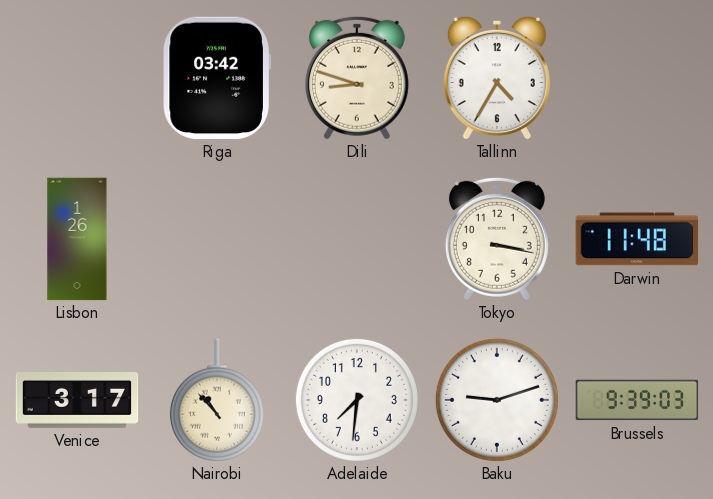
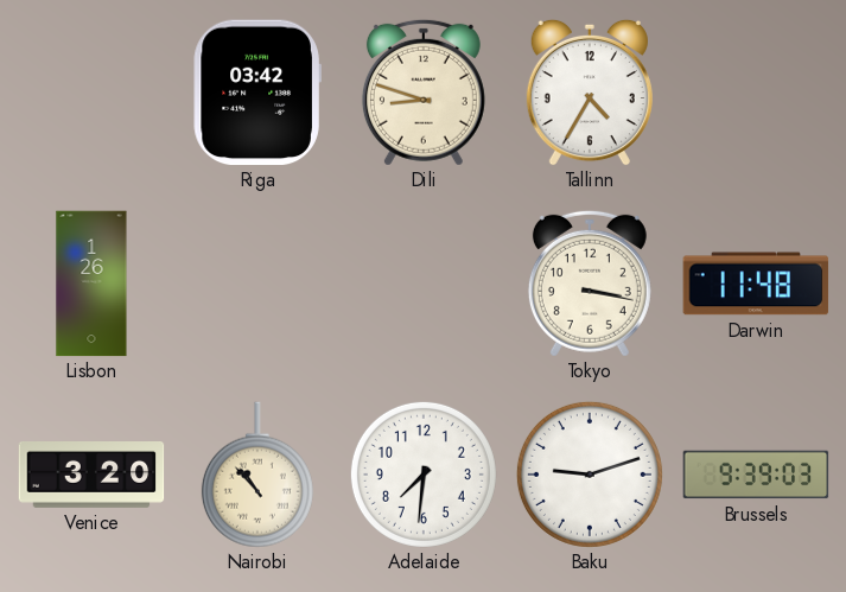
Venice: 3:17 -> 3:20 (91, 476)
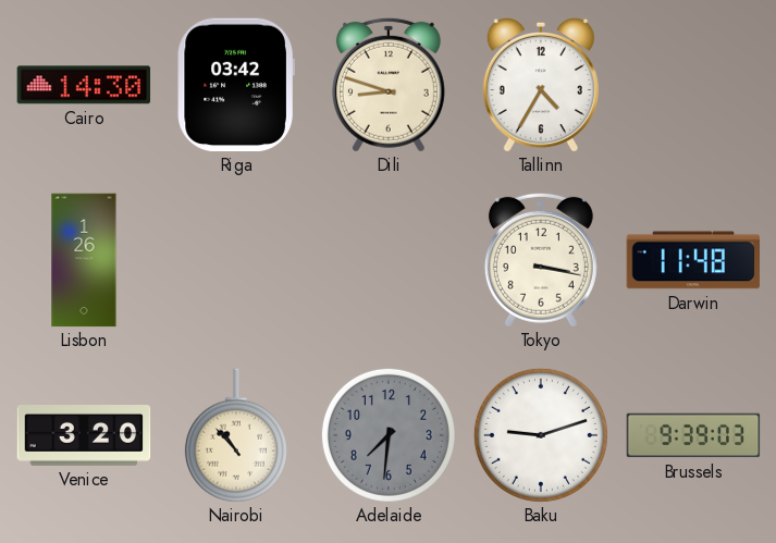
Cairo: none -> 14:30 (84, 85)
Adelaide dial: white -> grey (389, 435)
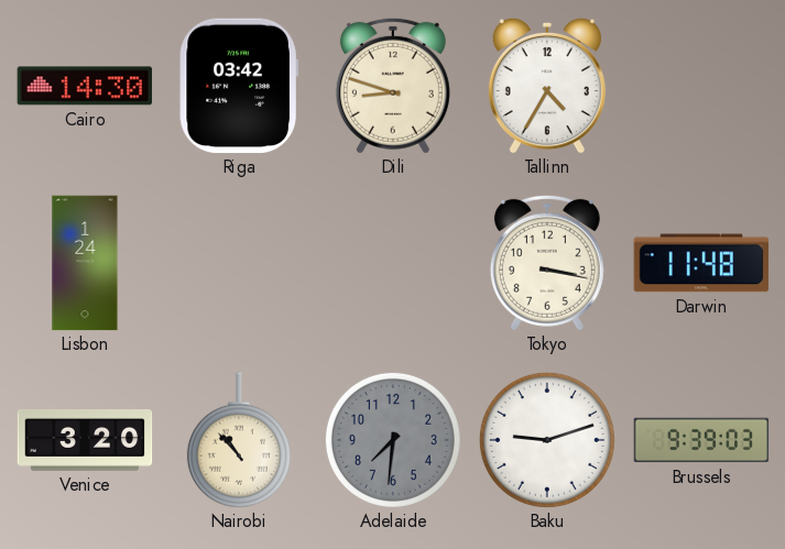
Lisbon: 1:26 -> 1:24 (85, 263)
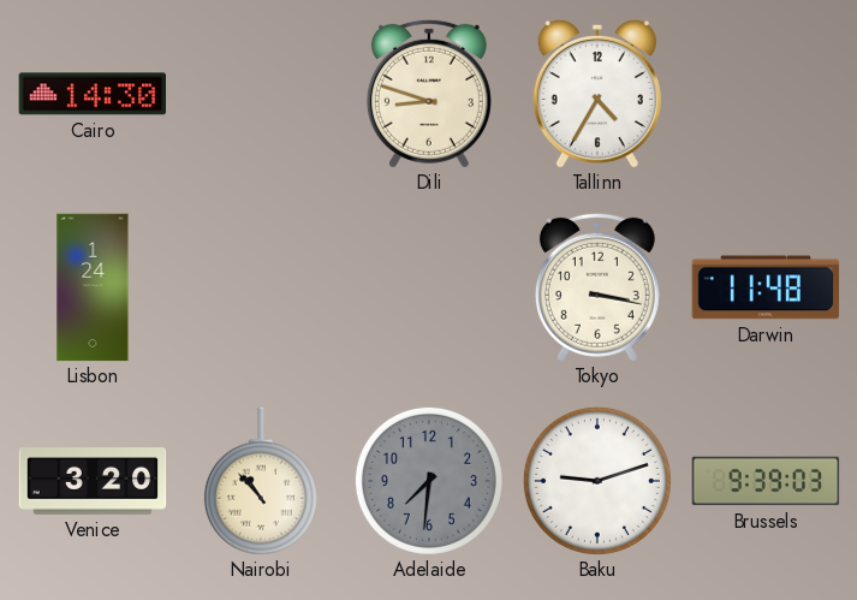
Riga: 03:42 -> none (239, 86)
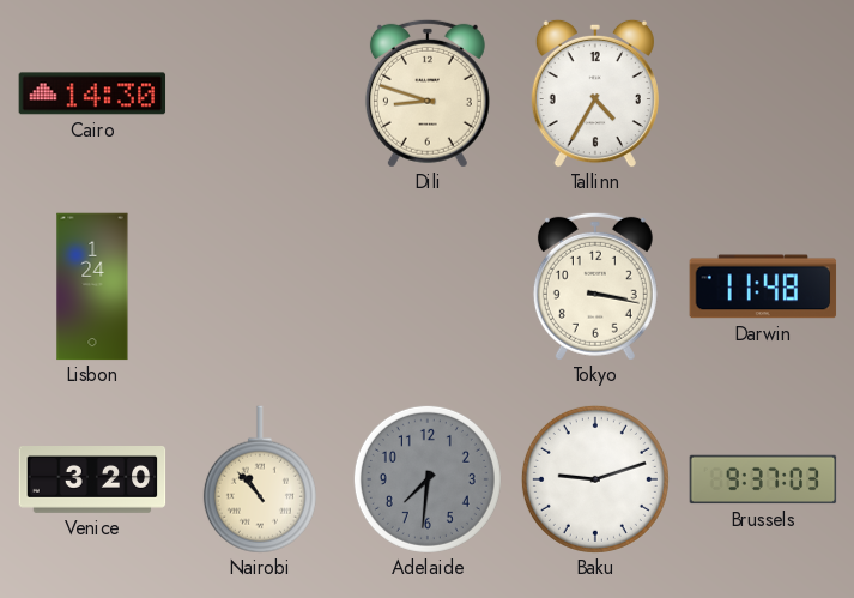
Brussels: 9:39 -> 9:37 (763, 479)
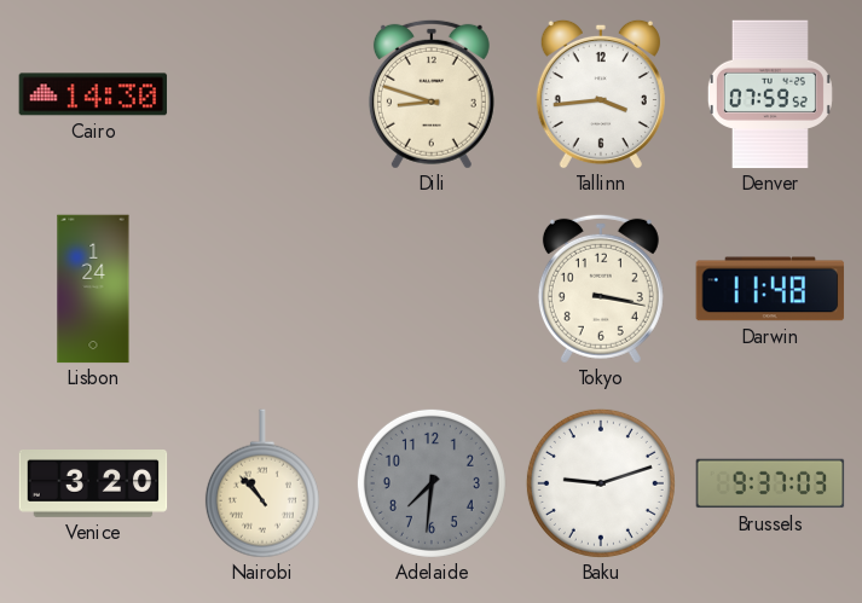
Tallinn: 4:35 -> 3:44 (601, 94)
Denver: none -> 07:59 (770, 94)
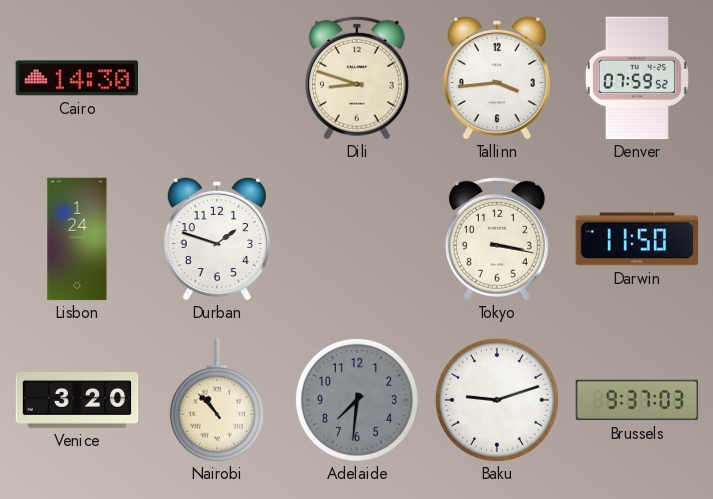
Durban: none -> 1:48 (217, 239)
Darwin: 11:48 -> 11:50 (637, 239)
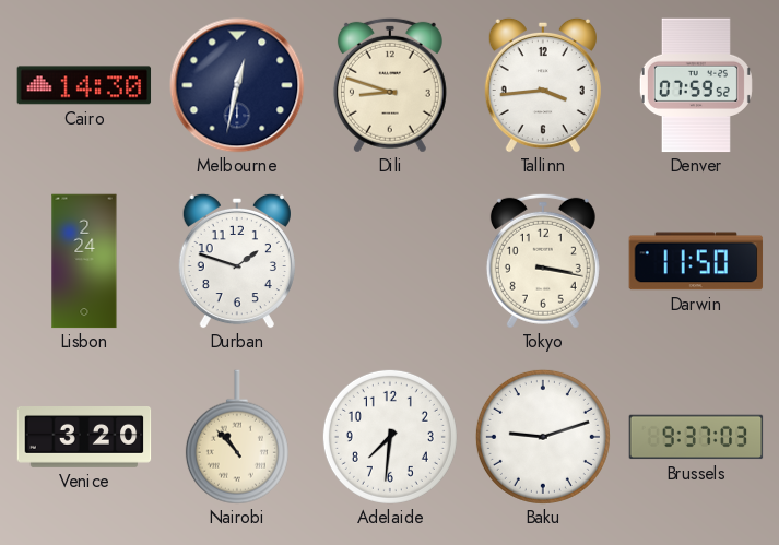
Melbourne: none -> 12:32 (237, 85)
Lisbon: 1:24 -> 2:24 (84, 261)
Adelaide dial: grey -> white (390, 437)
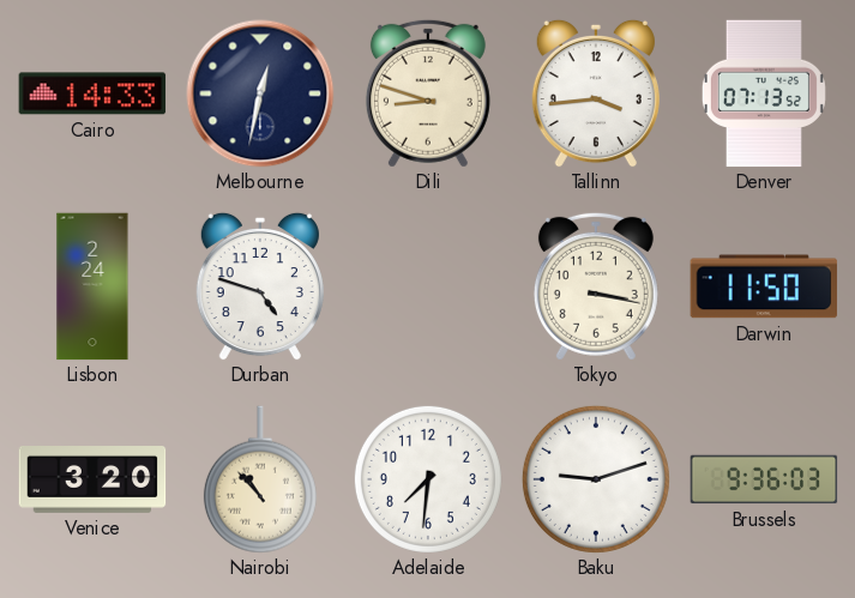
Cairo: 14:30 -> 14:33 (92, 93)
Denver: 07:59 -> 07:13 (764, 93)
Durban: 1:48 -> 4:48 (260, 286)
Brussels: 9:37 -> 9:36 (764, 479)
